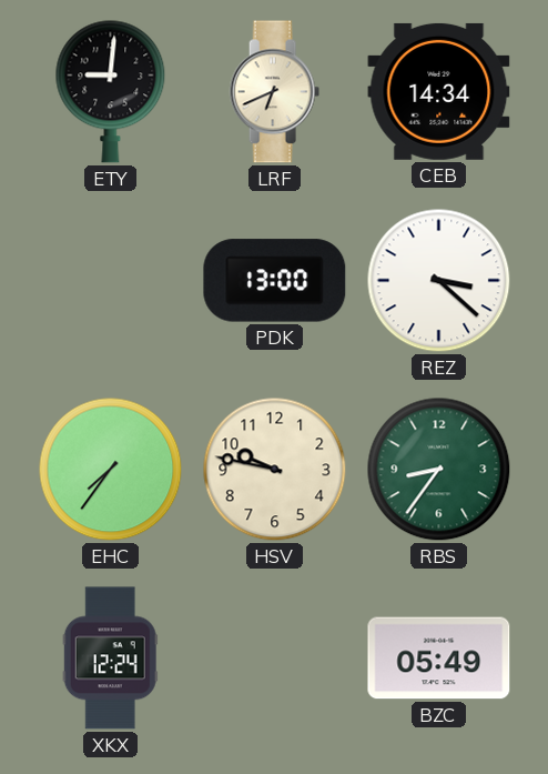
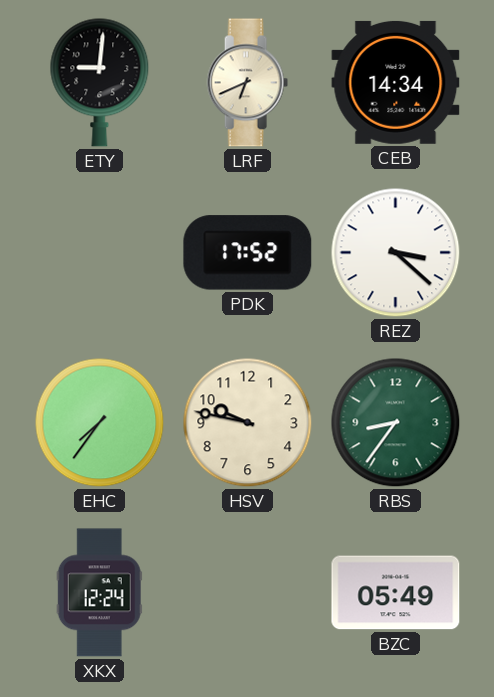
PDK: 13:00 -> 17:52 (248, 253)
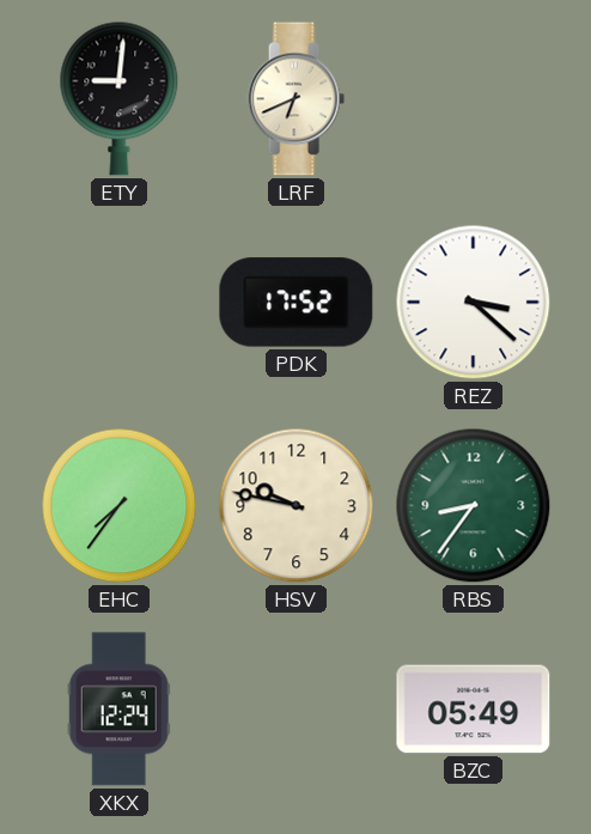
CEB: 14:34 -> none (396, 82)
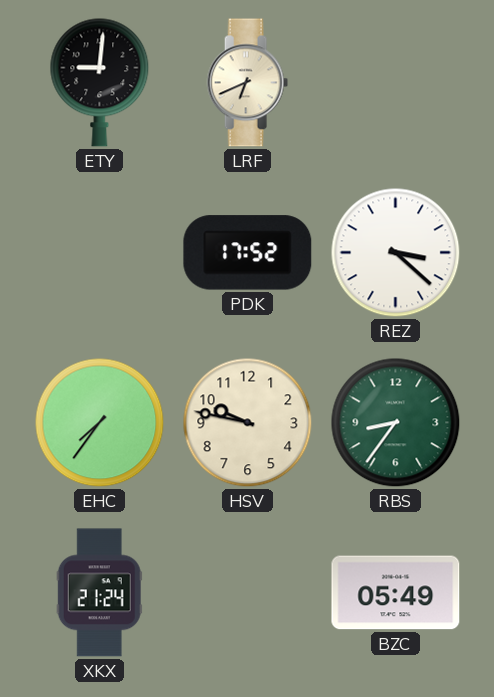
XKX: 12:24 -> 21:24 (99, 593)
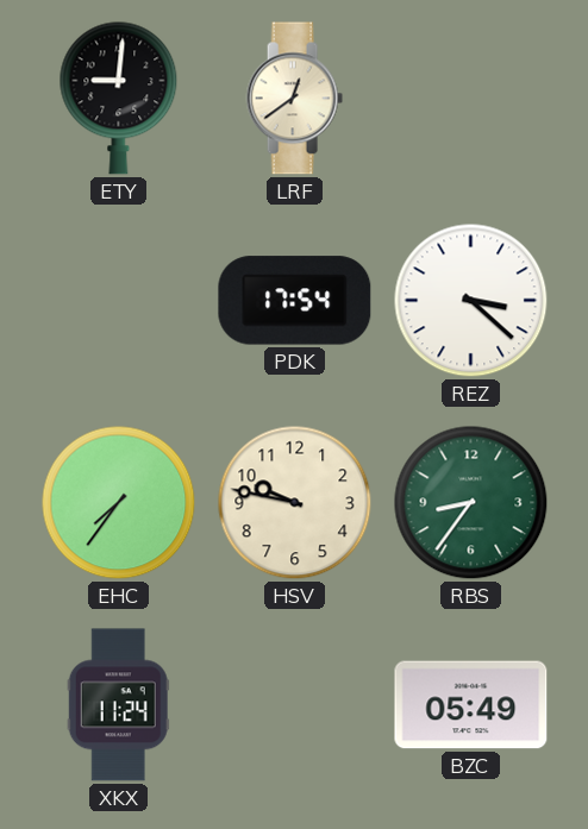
LRF: 6:41 -> 12:39 (294, 99)
PDK: 17:52 -> 17:54 (295, 301)
XKX: 21:24 -> 11:24 (118, 705)
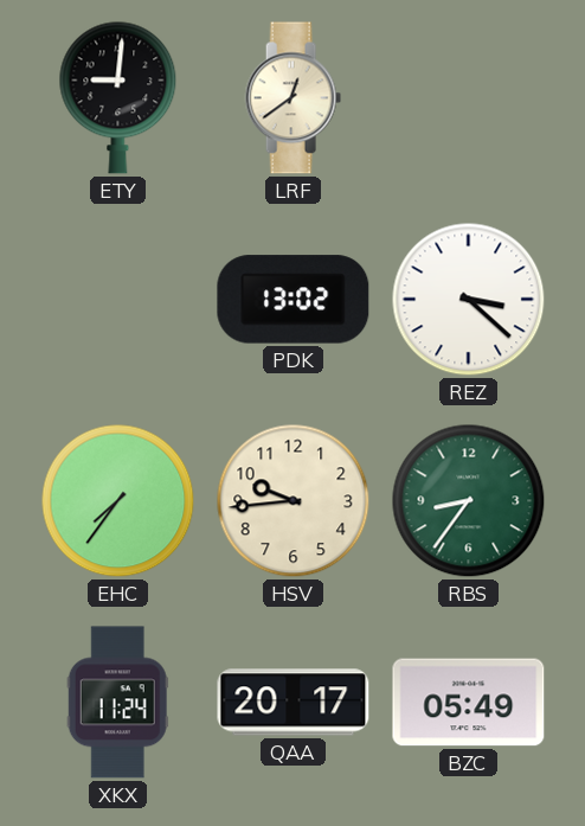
PDK: 17:54 -> 13:02 (294, 300)
HSV: 9:47 -> 9:44 (294, 501)
QAA: none -> 20:17 (294, 703)
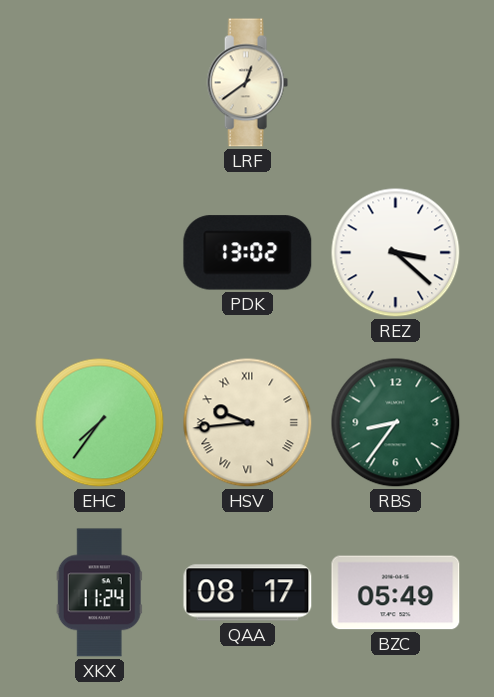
ETY: 9:01 -> none (118, 97)
HSV numerals: Arabic -> Roman (248, 423)
QAA: 20:17 -> 08:17 (248, 593)
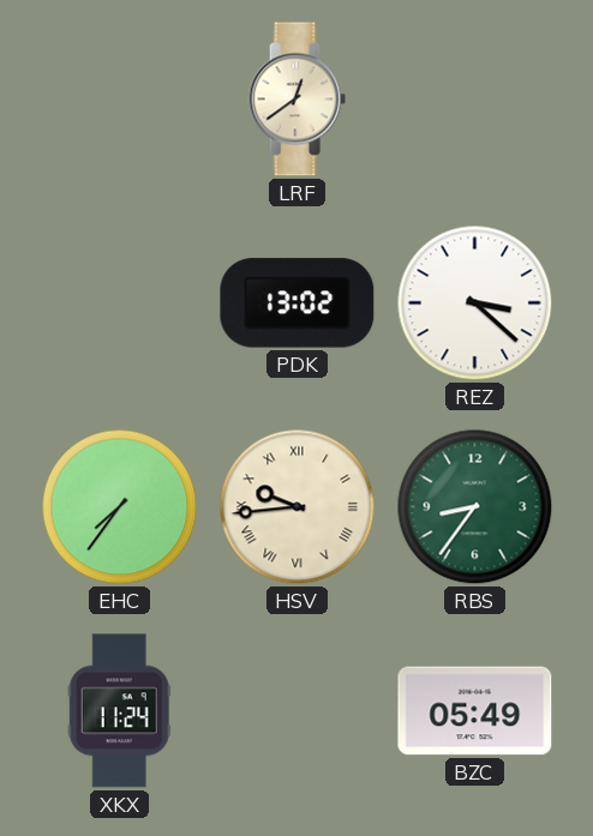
QAA: 08:17 -> none (248, 593)
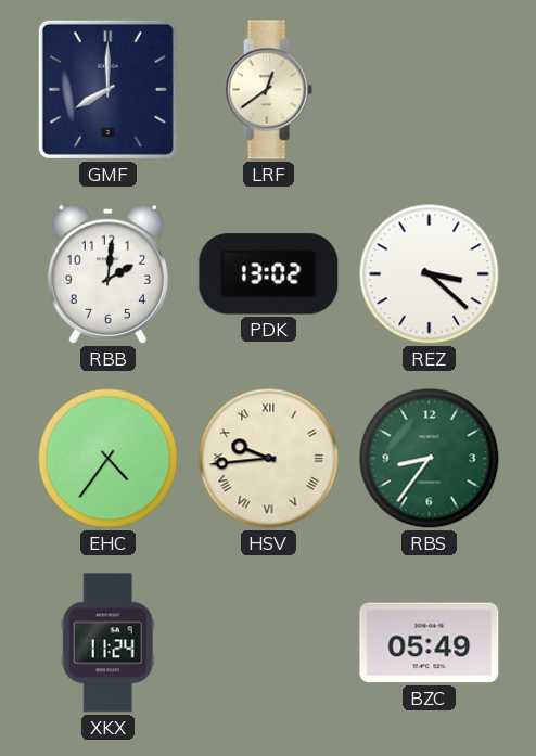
GMF: none -> 8:00 (107, 89)
RBB: none -> 2:01 (107, 273)
EHC: 7:36 -> 4:36 (109, 459)
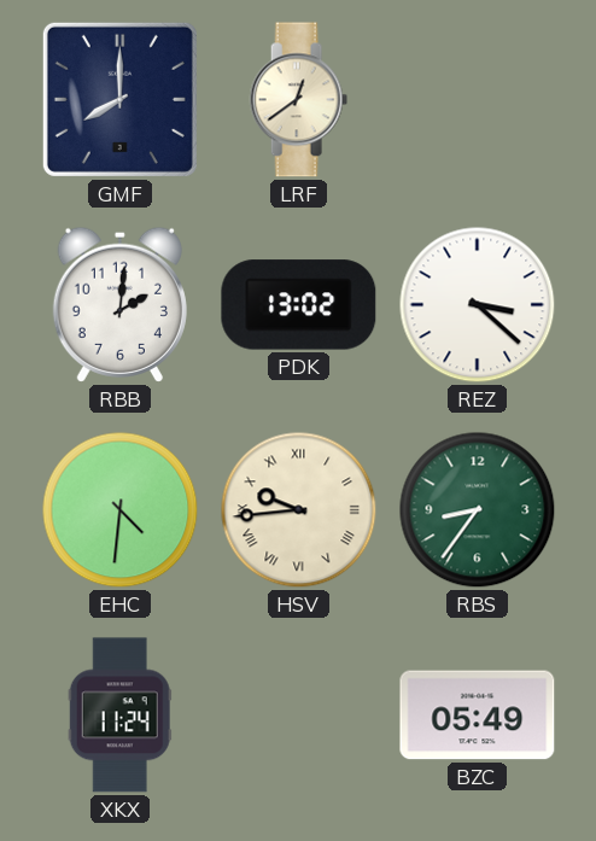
EHC: 4:36 -> 4:31 (121, 510)
